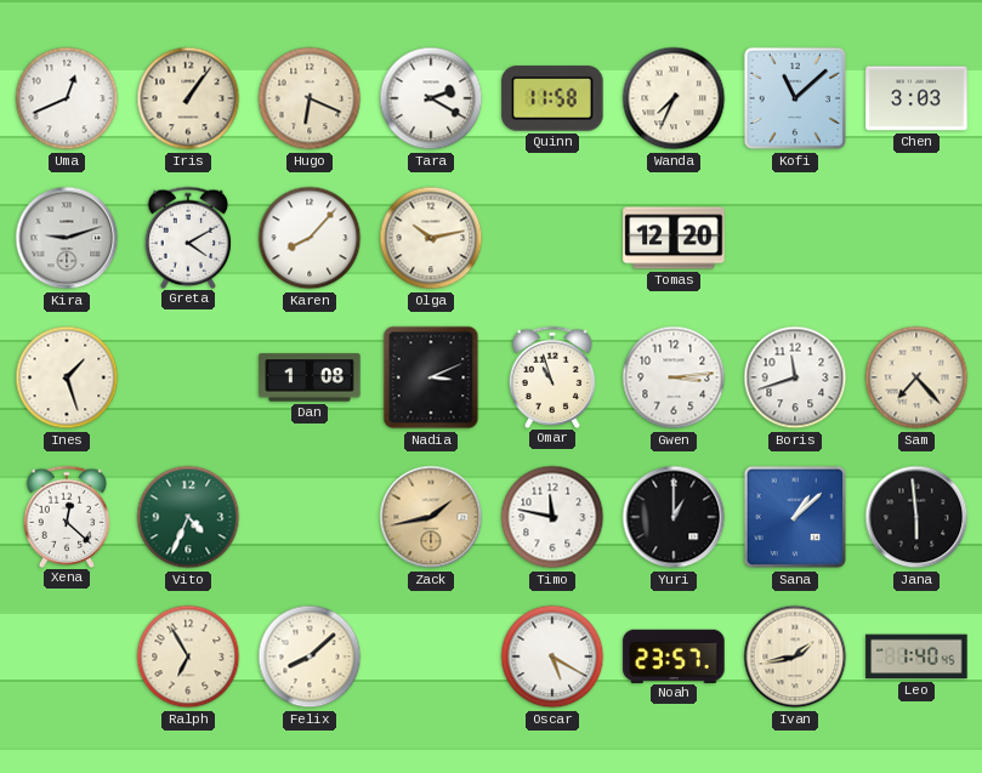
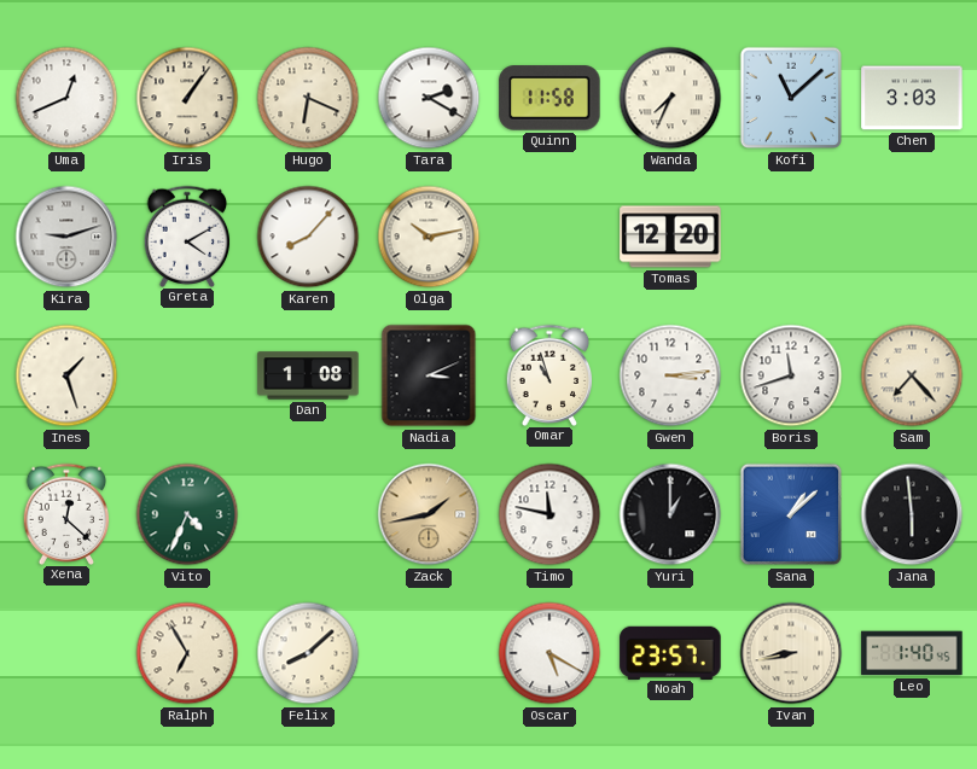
Ivan: 1:43 -> 8:43 (791, 653)
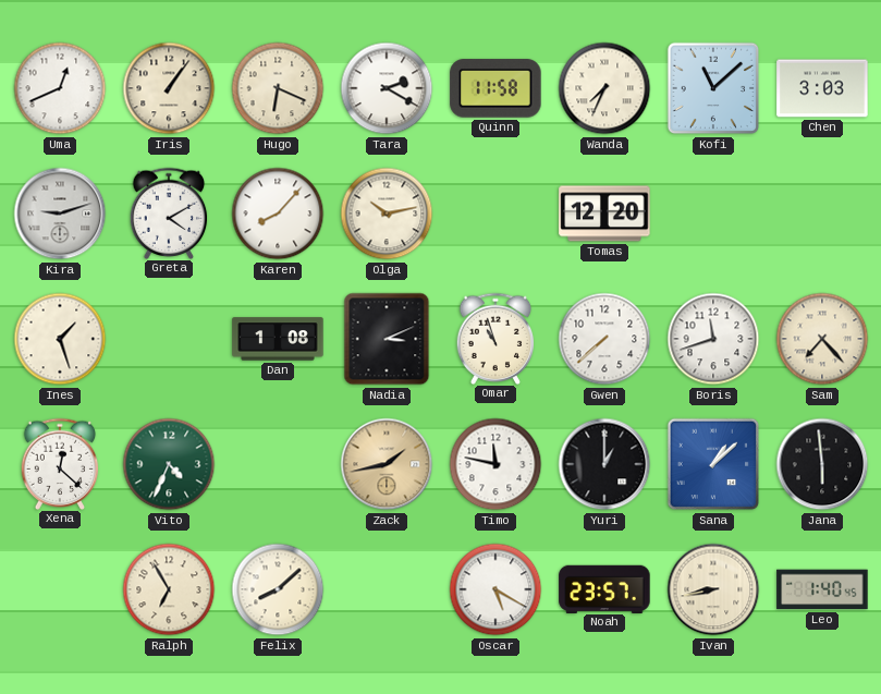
Gwen: 3:14 -> 7:38 (604, 339)
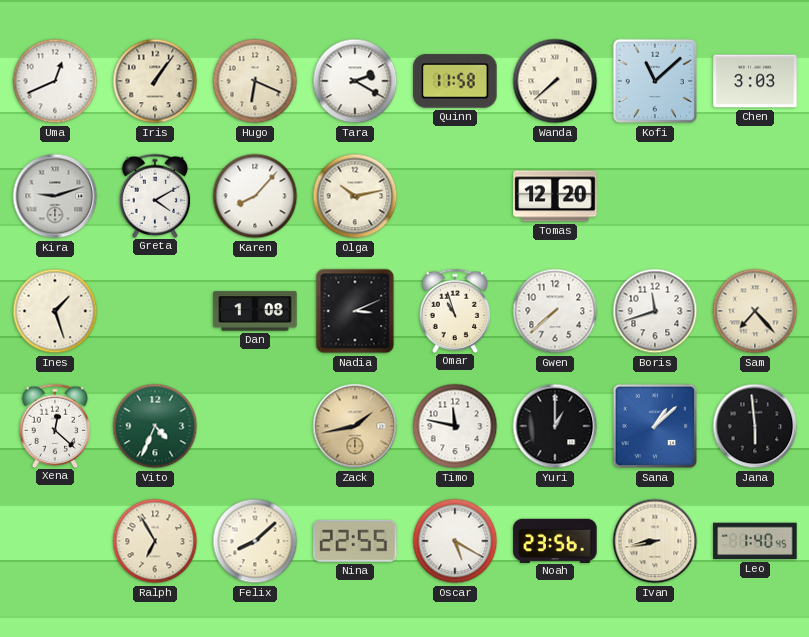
Wanda: 7:34 -> 7:38 (555, 81)
Nina: none -> 22:55 (355, 541)
Noah: 23:57 -> 23:56 (555, 540)
